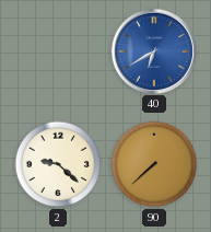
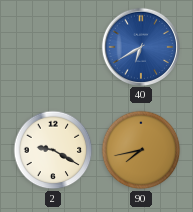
2: 9:22 -> 9:20 (53, 150)
90: 7:38 -> 7:43 (141, 150)
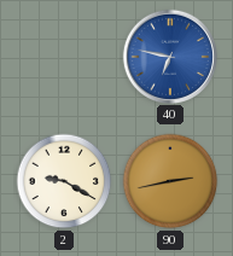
40: 6:40 -> 6:47 (169, 56)
90: 7:43 -> 2:43 (170, 181)
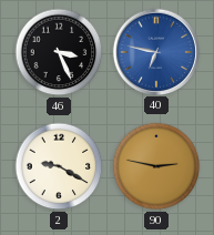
46: none -> 3:26 (59, 52)
90: 2:43 -> 2:47 (156, 166)
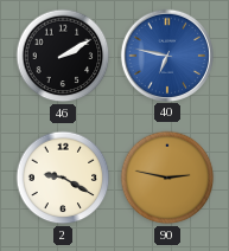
46: 3:26 -> 2:10 (63, 56)
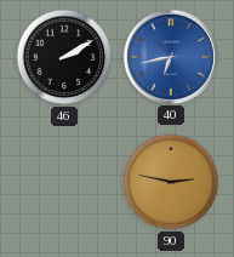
40: 6:47 -> 6:43 (170, 56)
2: 9:20 -> none (63, 178)
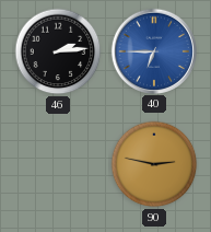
46: 2:10 -> 2:14 (58, 51)
40: 6:43 -> 6:45 (153, 50)
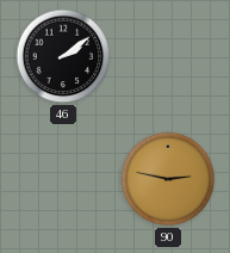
46: 2:14 -> 2:09 (63, 56)
40: 6:45 -> none (153, 50)
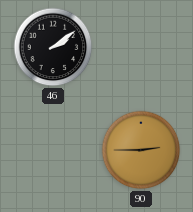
90: 2:47 -> 2:45 (141, 150)
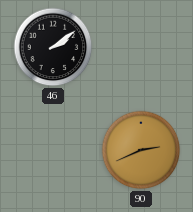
90: 2:45 -> 2:41 (141, 150)
